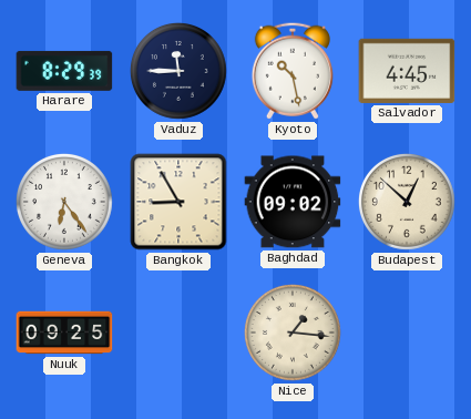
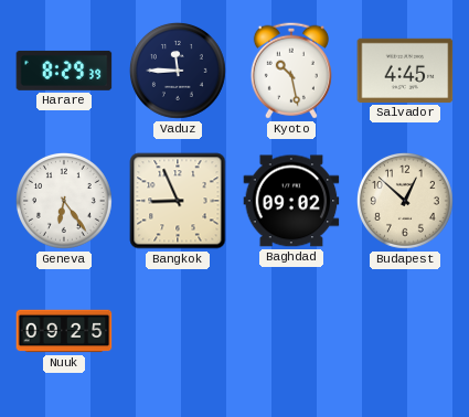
Bangkok: 8:55 -> 8:56 (178, 201)
Nice: 1:16 -> none (294, 334)
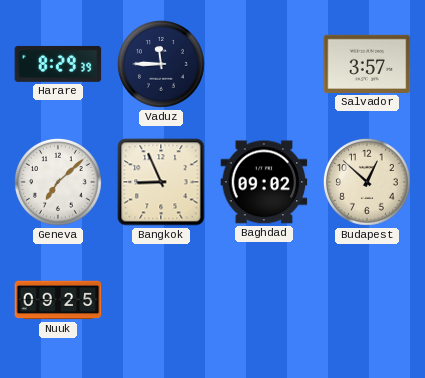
Kyoto: 10:28 -> none (291, 71)
Salvador: 4:45 -> 3:57 (367, 64)
Geneva: 6:24 -> 7:08 (59, 183)
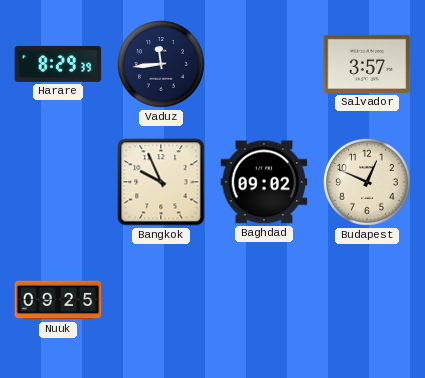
Vaduz: 11:45 -> 11:44 (162, 65)
Geneva: 7:08 -> none (59, 183)
Bangkok: 8:56 -> 9:56 (161, 182)
Budapest: 12:52 -> 12:49 (368, 183)
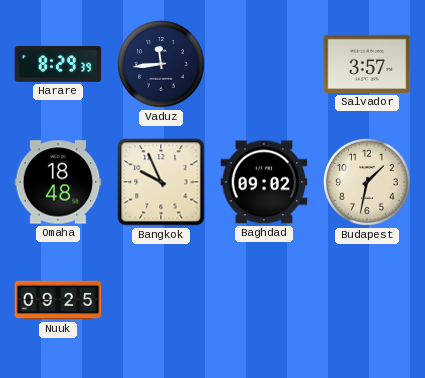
Omaha: none -> 18:48 (58, 182)
Budapest: 12:49 -> 1:32 (368, 183)
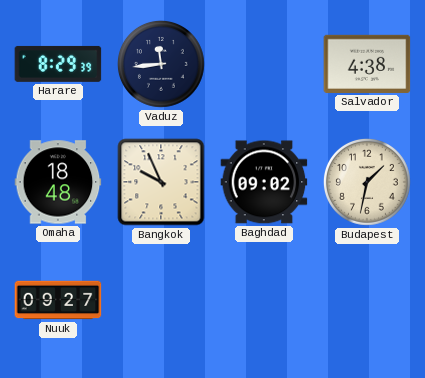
Salvador: 3:57 -> 4:38 (367, 64)
Nuuk: 09:25 -> 09:27 (58, 300)
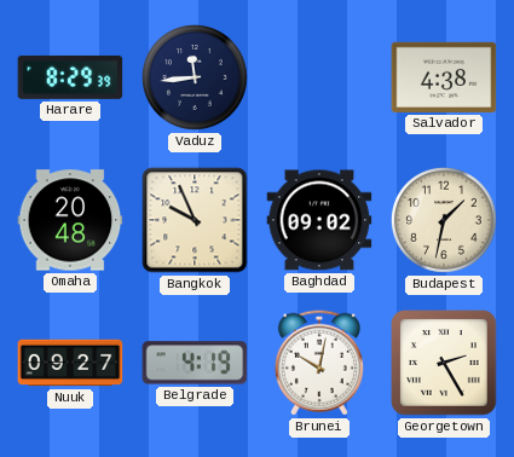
Omaha: 18:48 -> 20:48 (70, 220)
Belgrade: none -> 4:19 (195, 363)
Brunei: none -> 10:02 (319, 363)
Georgetown: none -> 2:25 (444, 363)
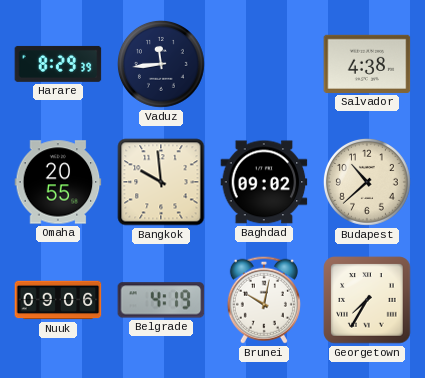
Omaha: 20:48 -> 20:55 (58, 182)
Bangkok: 9:56 -> 9:59 (161, 182)
Budapest: 1:32 -> 10:38 (368, 183)
Nuuk: 09:27 -> 09:06 (58, 300)
Georgetown: 2:25 -> 7:35 (367, 300)
